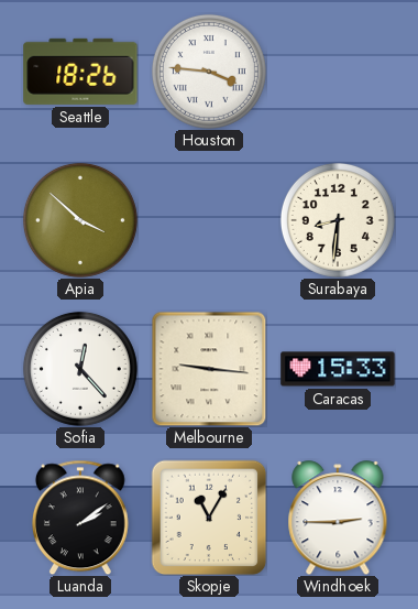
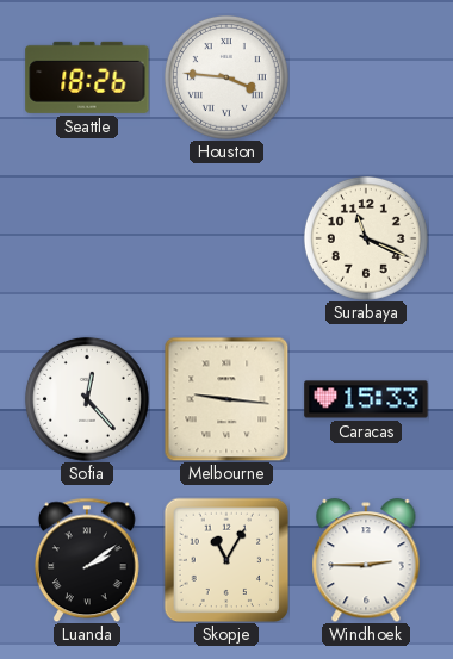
Apia: 3:52 -> none (80, 220)
Surabaya: 8:31 -> 11:19 (366, 238)
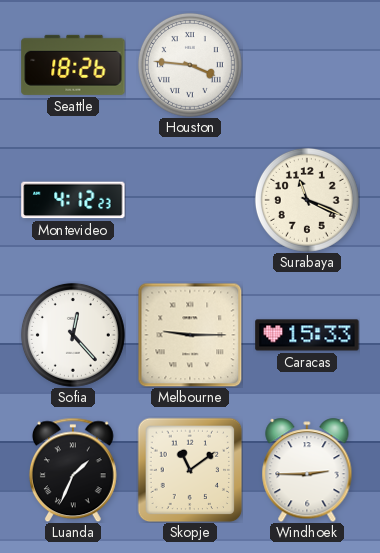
Montevideo: none -> 4:12 (73, 200)
Melbourne: 9:16 -> 9:15 (190, 335)
Luanda: 2:09 -> 1:34 (73, 470)
Skopje: 11:05 -> 11:09 (190, 470)
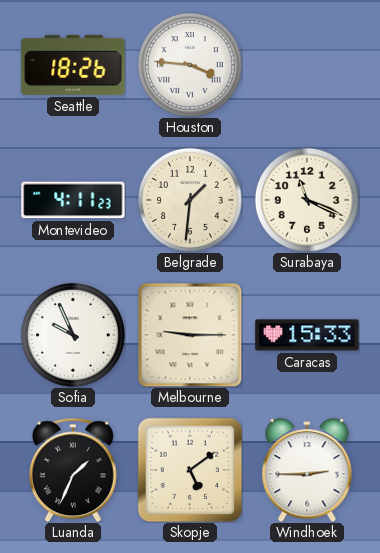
Montevideo: 4:12 -> 4:11 (73, 200)
Belgrade: none -> 1:31 (190, 200)
Sofia: 12:23 -> 9:56 (73, 335)
Skopje: 11:09 -> 5:09 (190, 470)
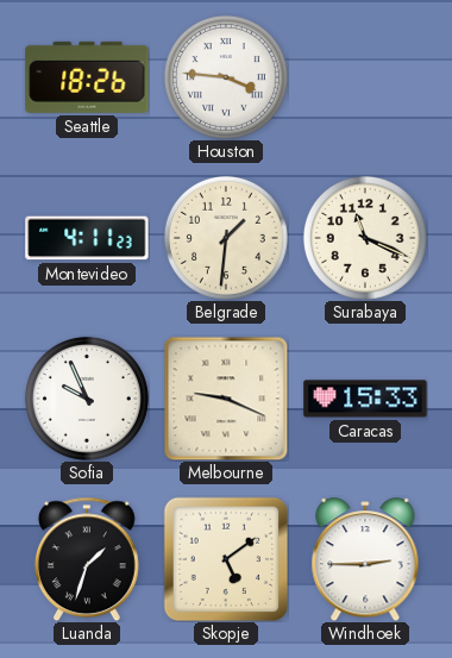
Melbourne: 9:15 -> 9:19 (226, 399)
Luanda: 1:34 -> 1:33 (87, 559)
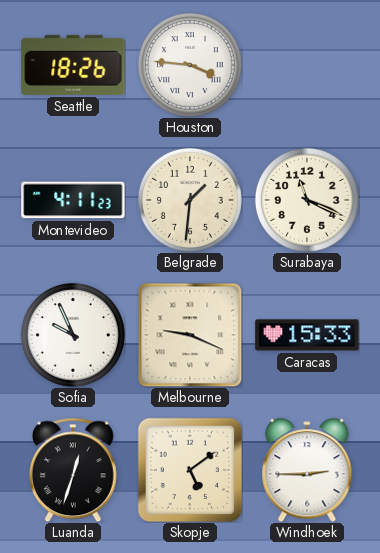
Luanda: 1:33 -> 12:33 (73, 470)
